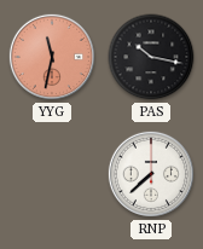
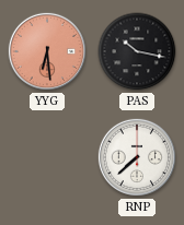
YYG: 11:32 -> 6:29 (47, 51)
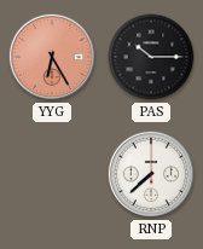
YYG: 6:29 -> 6:25 (52, 57)
PAS: 10:17 -> 10:15 (151, 57)
